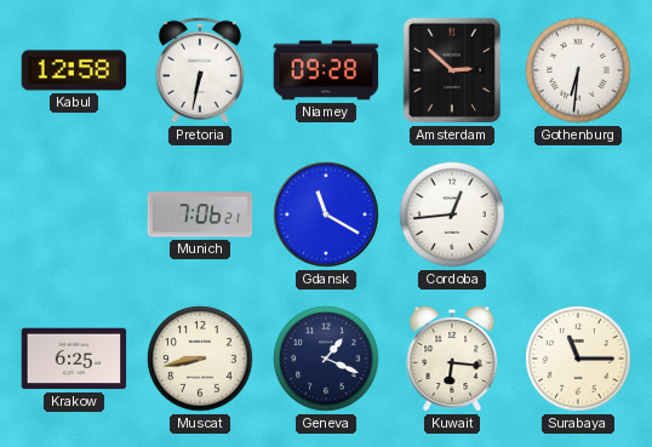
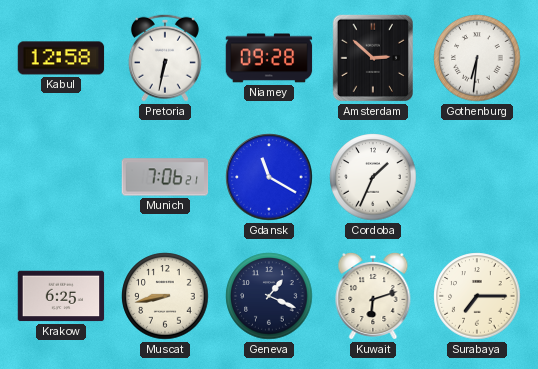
Cordoba: 12:44 -> 1:34 (373, 177)
Kuwait: 6:16 -> 6:12 (373, 296)
Surabaya: 11:15 -> 7:15 (477, 296)
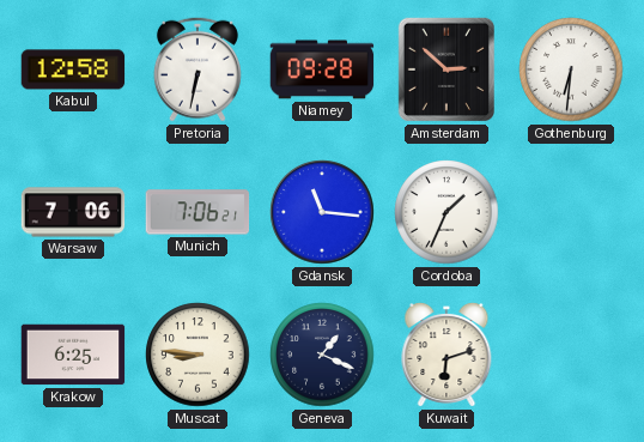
Warsaw: none -> 7:06 (73, 212)
Gdansk: 11:20 -> 11:16 (322, 212)
Muscat: 8:43 -> 8:46 (198, 355)
Surabaya: 7:15 -> none (477, 296)
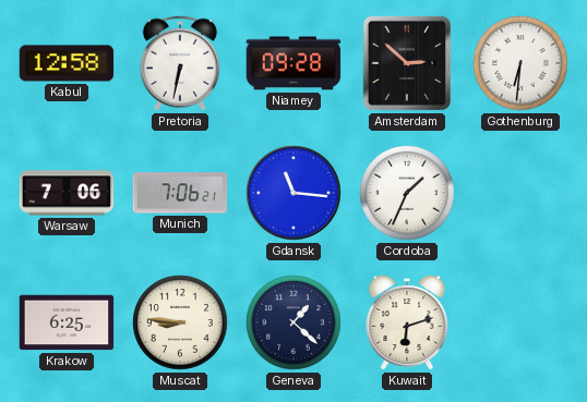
Geneva: 1:19 -> 1:22 (293, 322)
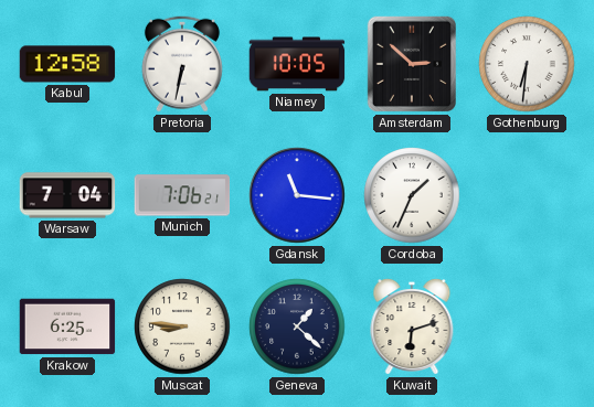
Niamey: 09:28 -> 10:05 (297, 64)
Warsaw: 7:06 -> 7:04 (67, 195)
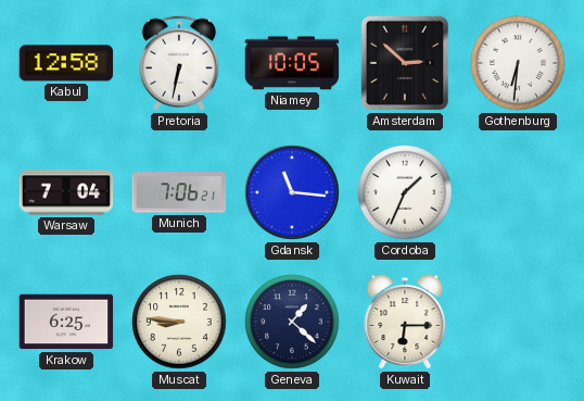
Kuwait: 6:12 -> 6:15 (405, 322)
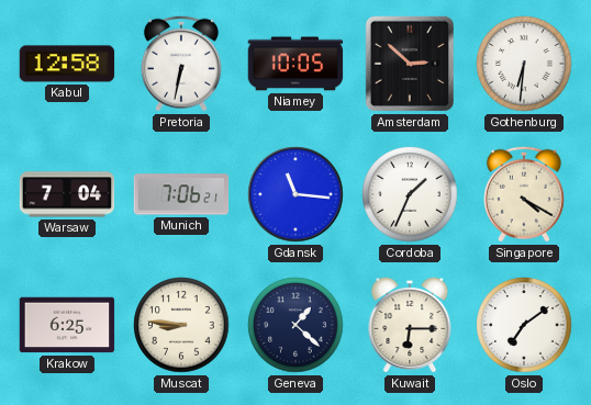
Singapore: none -> 4:20 (524, 194)
Oslo: none -> 7:09 (524, 325)
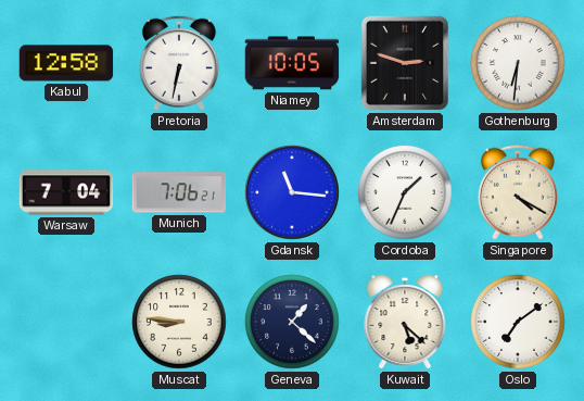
Amsterdam: 2:52 -> 2:48 (404, 63)
Krakow: 6:25 -> none (67, 325)
Kuwait: 6:15 -> 5:22 (405, 322)
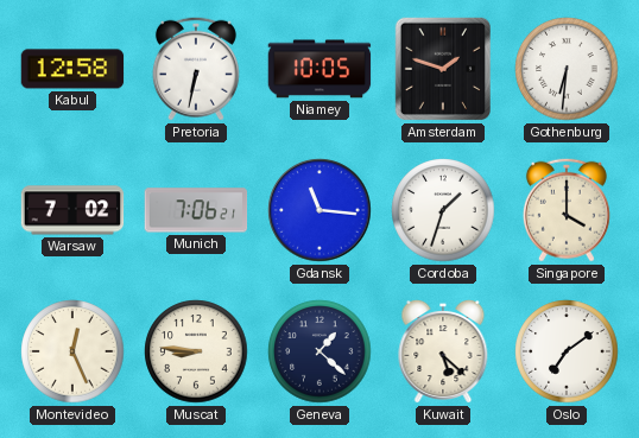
Amsterdam: 2:48 -> 1:48 (442, 69)
Warsaw: 7:04 -> 7:02 (72, 210)
Cordoba: 1:34 -> 1:33 (443, 210)
Singapore: 4:20 -> 4:00 (567, 210)
Montevideo: none -> 12:26 (72, 351)
